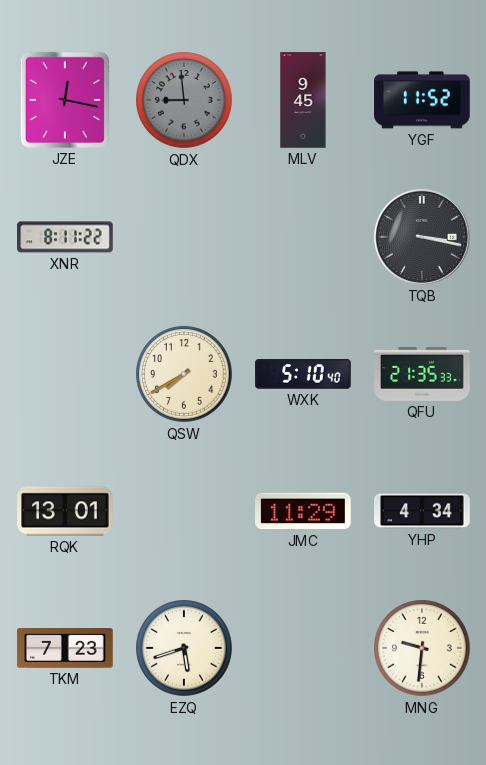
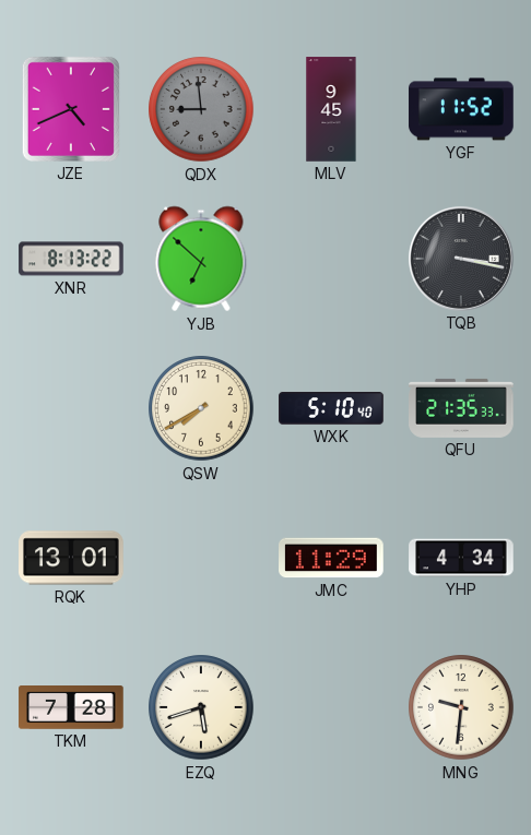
JZE: 12:17 -> 4:41 (71, 109)
XNR: 8:11 -> 8:13 (71, 259)
YJB: none -> 6:52 (201, 259)
TKM: 7:23 -> 7:28 (71, 708)
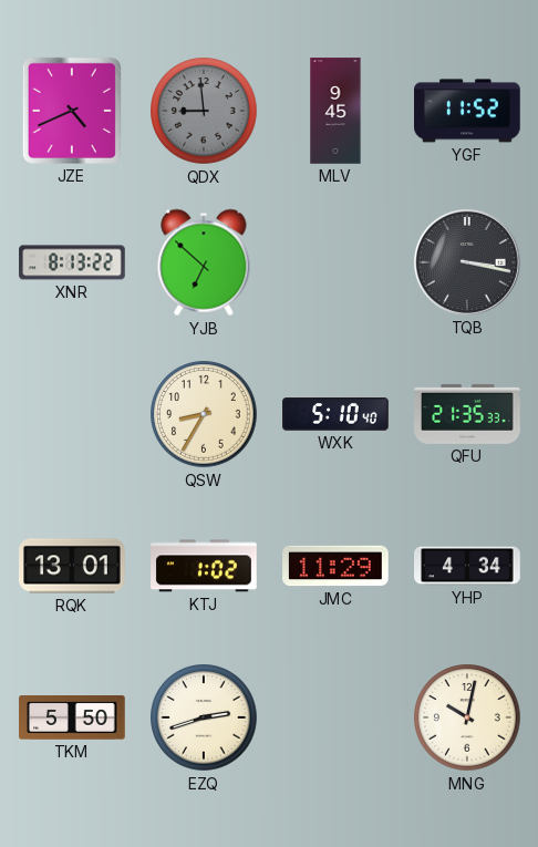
QSW: 7:40 -> 8:35 (204, 414)
KTJ: none -> 1:02 (204, 566)
TKM: 7:28 -> 5:50 (72, 719)
EZQ: 5:42 -> 2:42 (204, 717)
MNG: 9:31 -> 10:02 (467, 717)
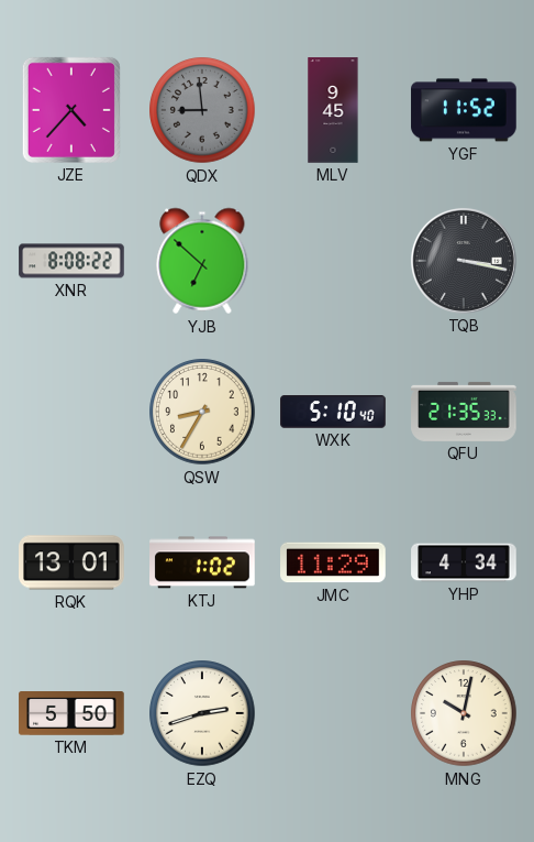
JZE: 4:41 -> 4:37 (71, 110)
XNR: 8:13 -> 8:08 (71, 261)
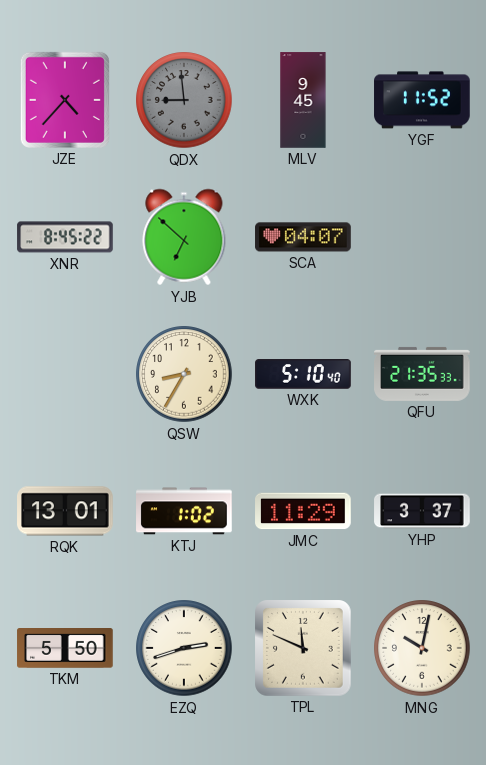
XNR: 8:08 -> 8:45 (65, 237)
SCA: none -> 04:07 (303, 237)
TQB: 3:17 -> none (464, 261)
YHP: 4:34 -> 3:37 (422, 511)
TPL: none -> 11:49 (304, 649)
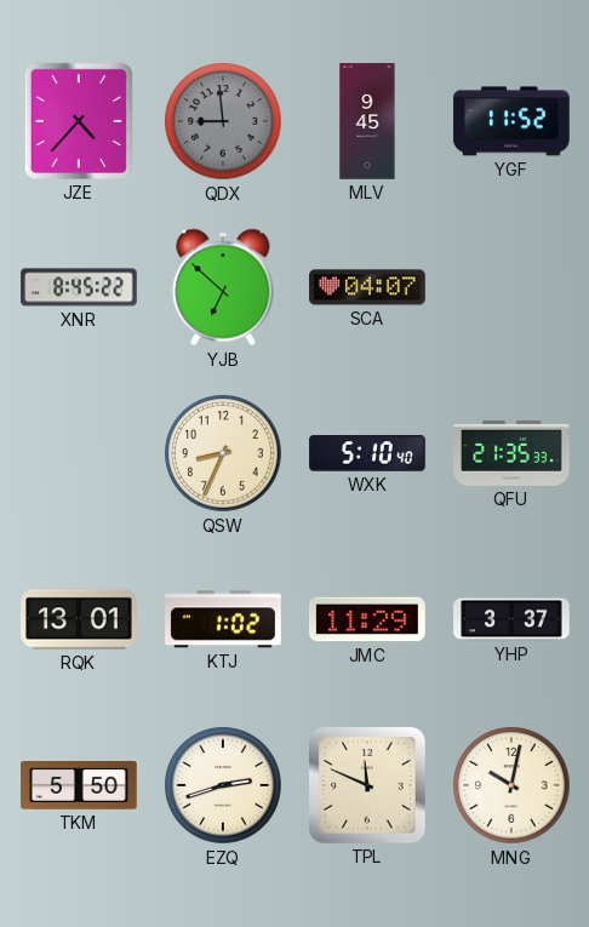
QSW: 8:35 -> 8:34 (223, 453)
